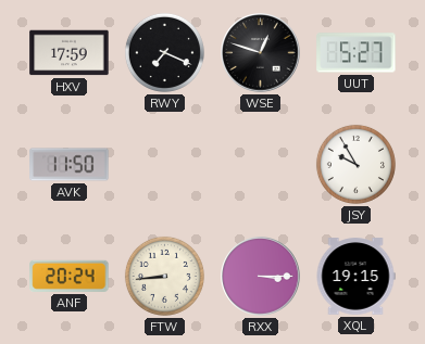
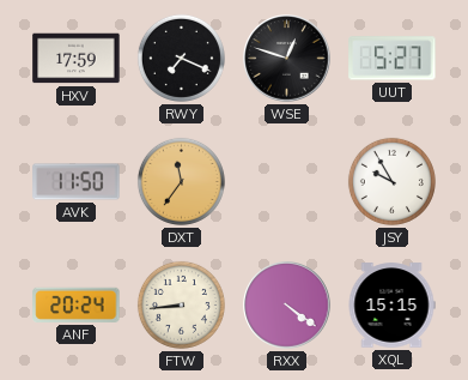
DXT: none -> 11:36 (181, 181)
RXX: 3:15 -> 4:21 (287, 306)
XQL: 19:15 -> 15:15 (391, 306)
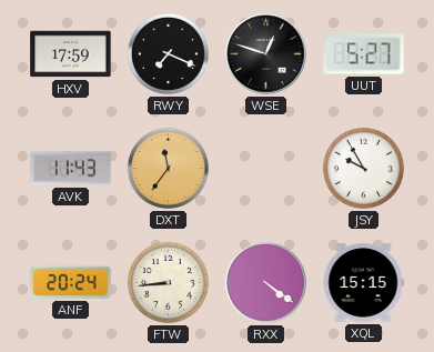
AVK: 11:50 -> 11:43 (71, 169)
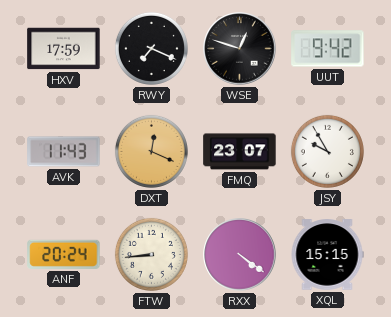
UUT: 5:27 -> 9:42 (328, 49)
DXT: 11:36 -> 12:19 (151, 151)
FMQ: none -> 23:07 (240, 152)
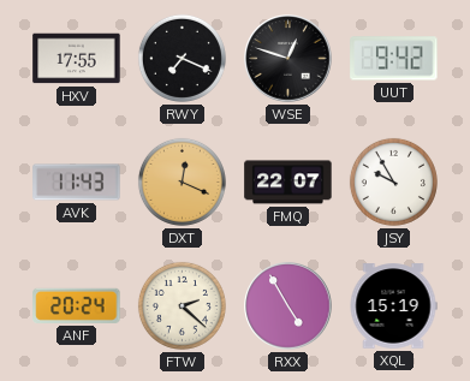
HXV: 17:59 -> 17:55 (77, 59)
FMQ: 23:07 -> 22:07 (288, 183)
FTW: 8:44 -> 2:22 (182, 305)
RXX: 4:21 -> 4:55 (288, 306)
XQL: 15:15 -> 15:19 (393, 306)
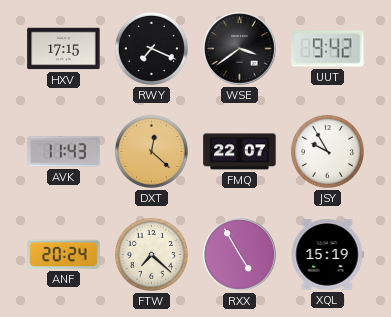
HXV: 17:55 -> 17:15 (64, 49)
WSE: 12:48 -> 3:39 (240, 49)
DXT: 12:19 -> 12:22 (151, 151)
FTW: 2:22 -> 7:22 (151, 254)
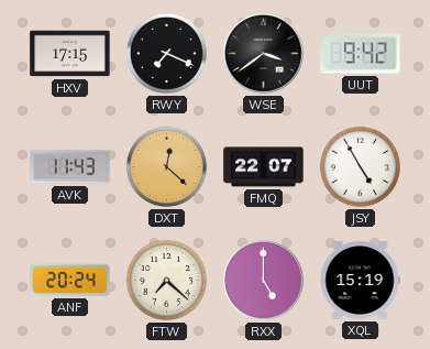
JSY: 9:55 -> 4:55 (360, 166)
RXX: 4:55 -> 5:00 (264, 281)
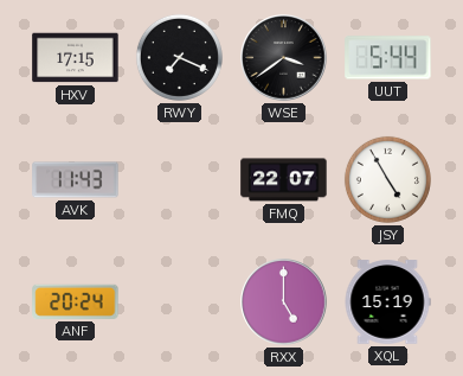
UUT: 9:42 -> 5:44 (388, 58)
DXT: 12:22 -> none (166, 166)
FTW: 7:22 -> none (166, 280)
